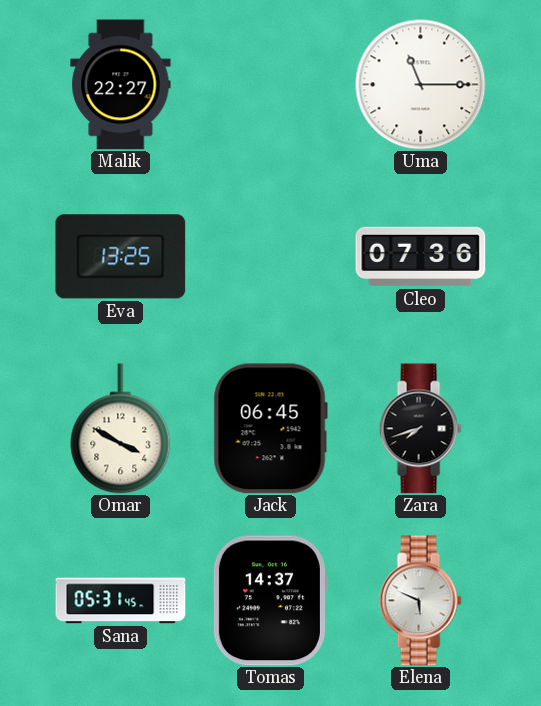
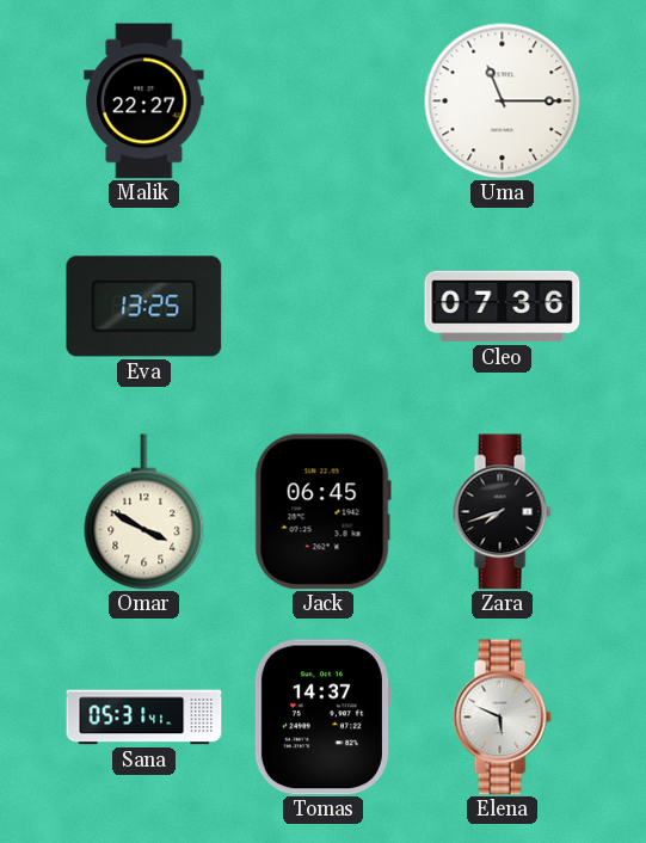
Sana: 05:31:45 -> 05:31:41 (144, 718)
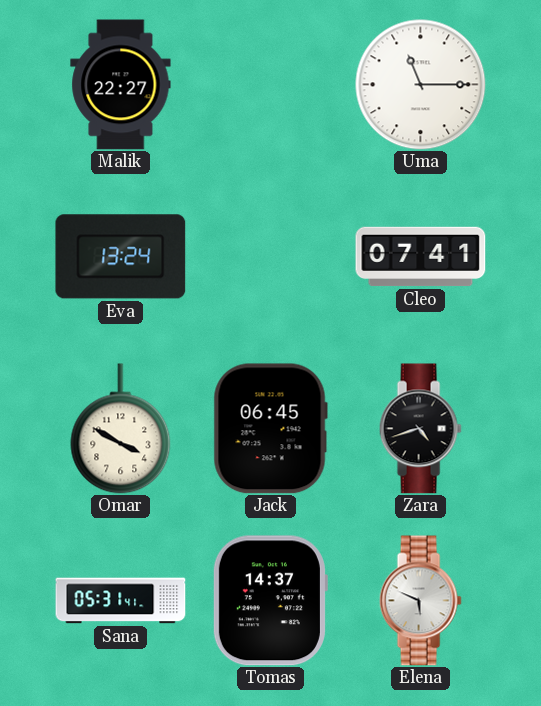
Eva: 13:25 -> 13:24 (121, 257)
Cleo: 07:36 -> 07:41 (421, 257)
Zara: 7:42 -> 4:42 (420, 429)
